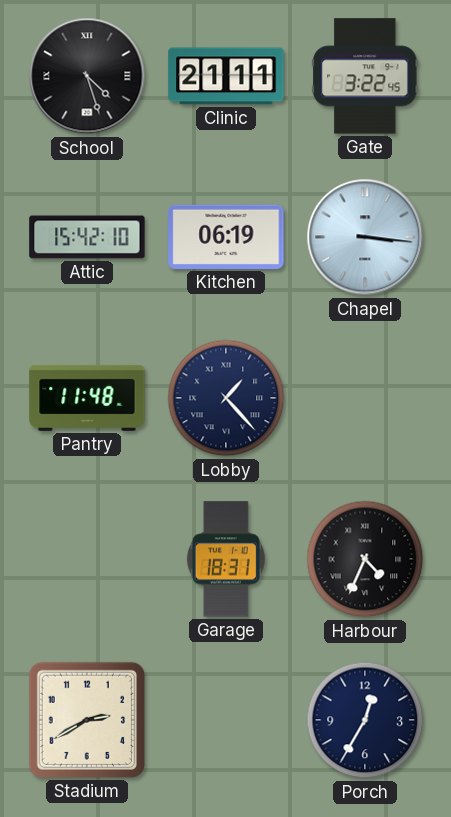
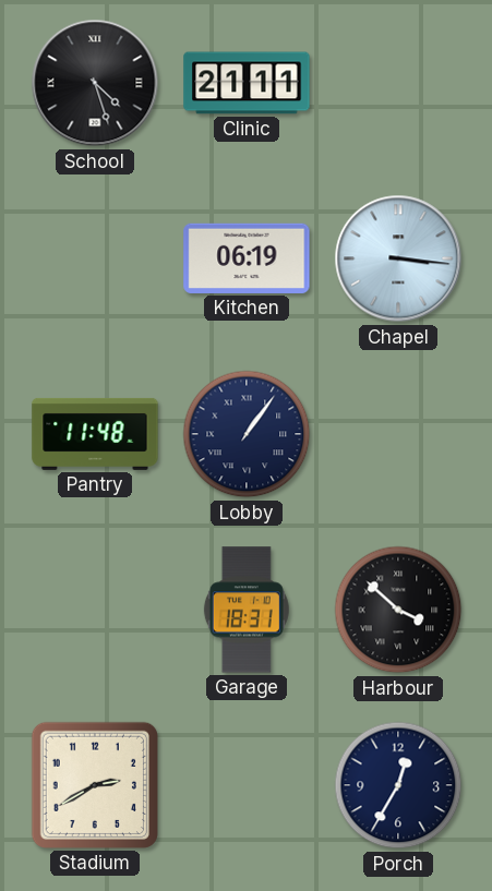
Gate: 3:22 -> none (365, 76)
Attic: 15:42 -> none (87, 237)
Lobby: 1:23 -> 1:06 (247, 434)
Harbour: 4:34 -> 3:52 (398, 610)
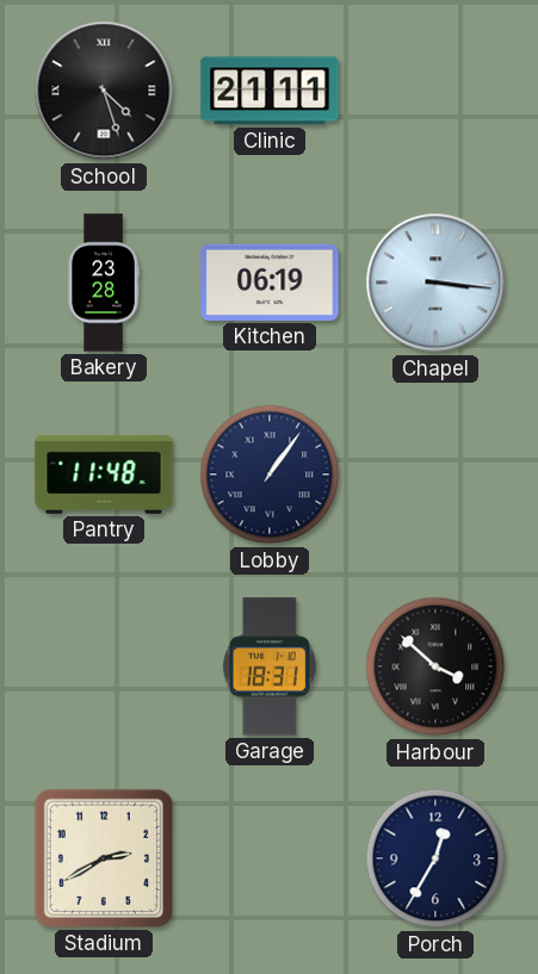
Bakery: none -> 23:28 (104, 283)
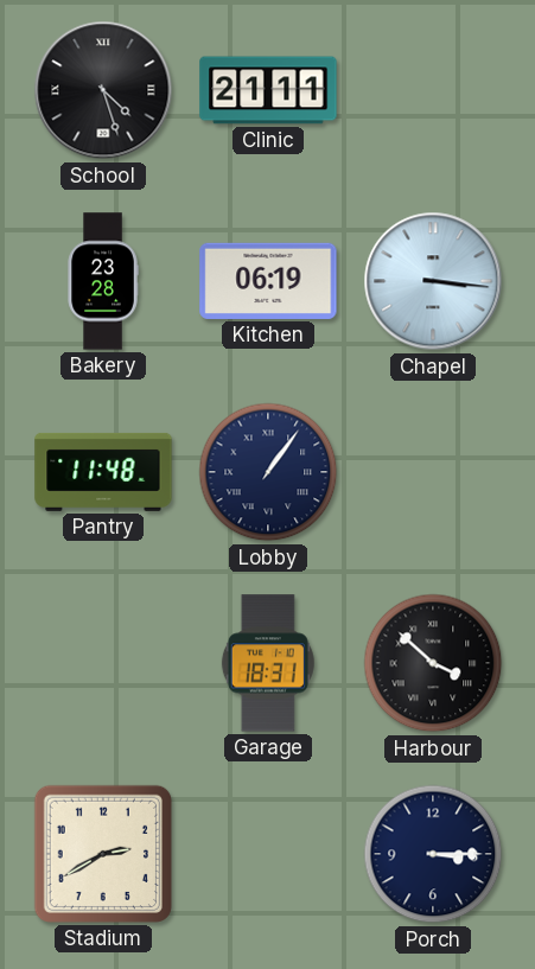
Porch: 12:35 -> 3:15 (433, 854)
